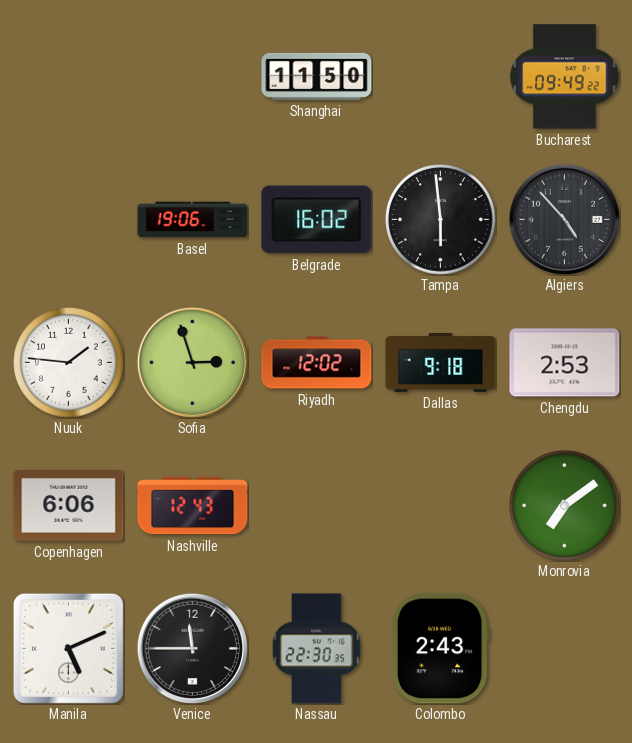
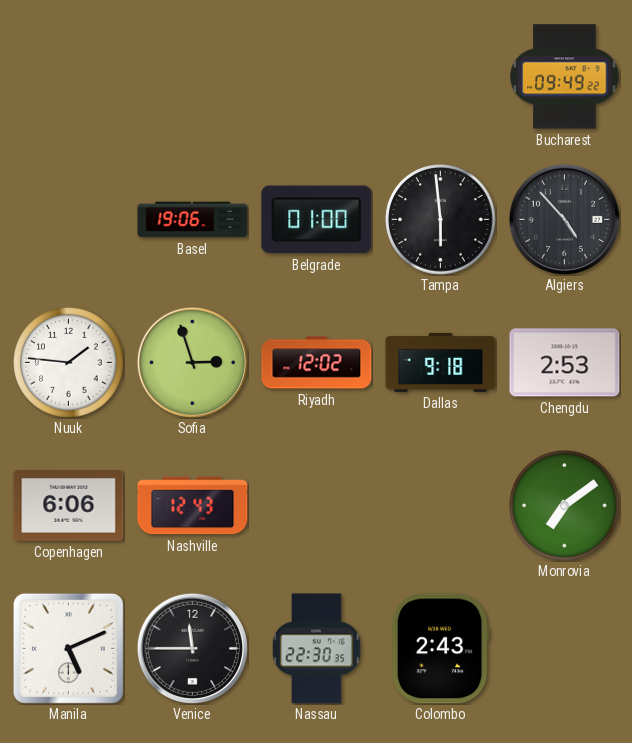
Shanghai: 11:50 -> none (317, 76)
Belgrade: 16:02 -> 01:00 (317, 220)
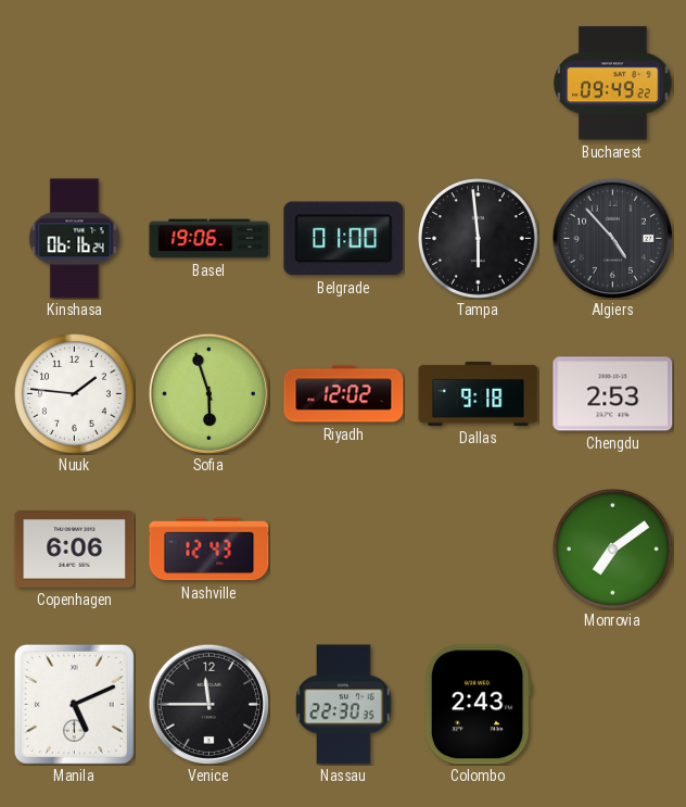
Kinshasa: none -> 06:16 (75, 239)
Sofia: 2:57 -> 5:57 (208, 393)
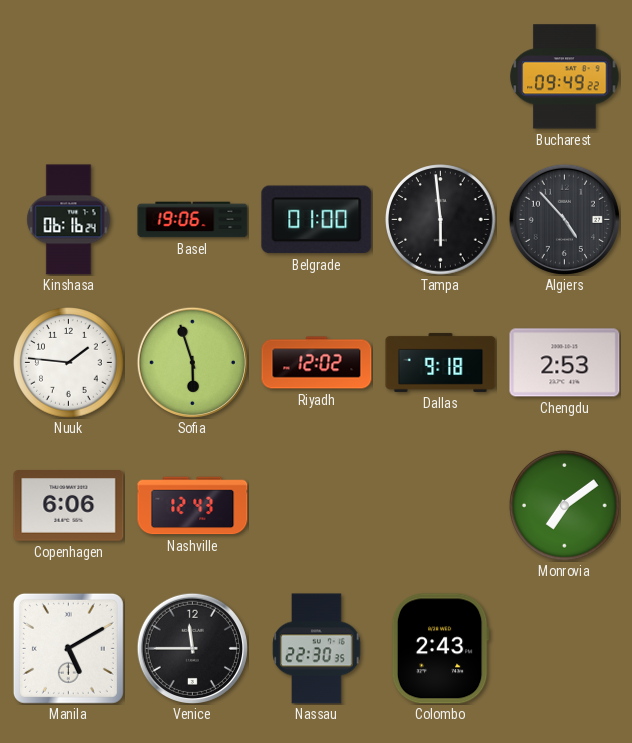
Manila: 5:11 -> 5:10 (68, 648)
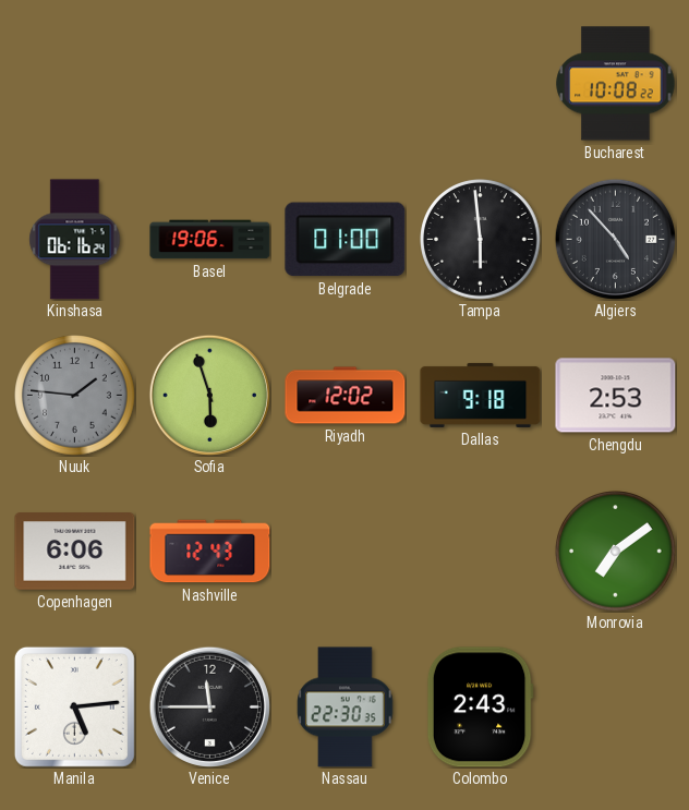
Bucharest: 09:49 -> 10:08 (616, 84)
Nuuk dial: white -> grey (75, 396)
Manila: 5:10 -> 5:14 (74, 706)
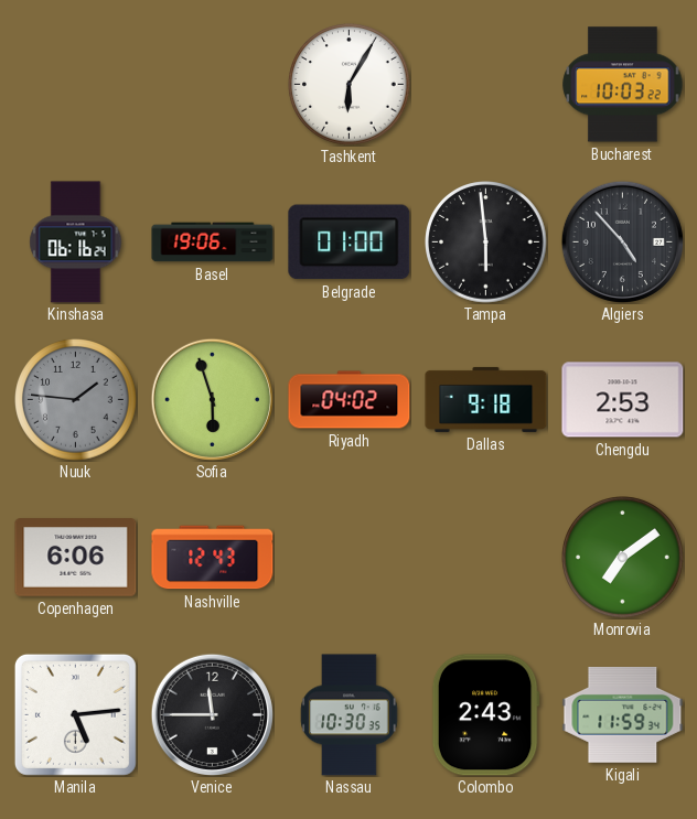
Tashkent: none -> 6:05 (350, 85)
Bucharest: 10:08 -> 10:03 (623, 85)
Riyadh: 12:02 -> 04:02 (350, 400)
Nassau: 22:30 -> 10:30 (350, 715)
Kigali: none -> 11:59 (623, 715)
